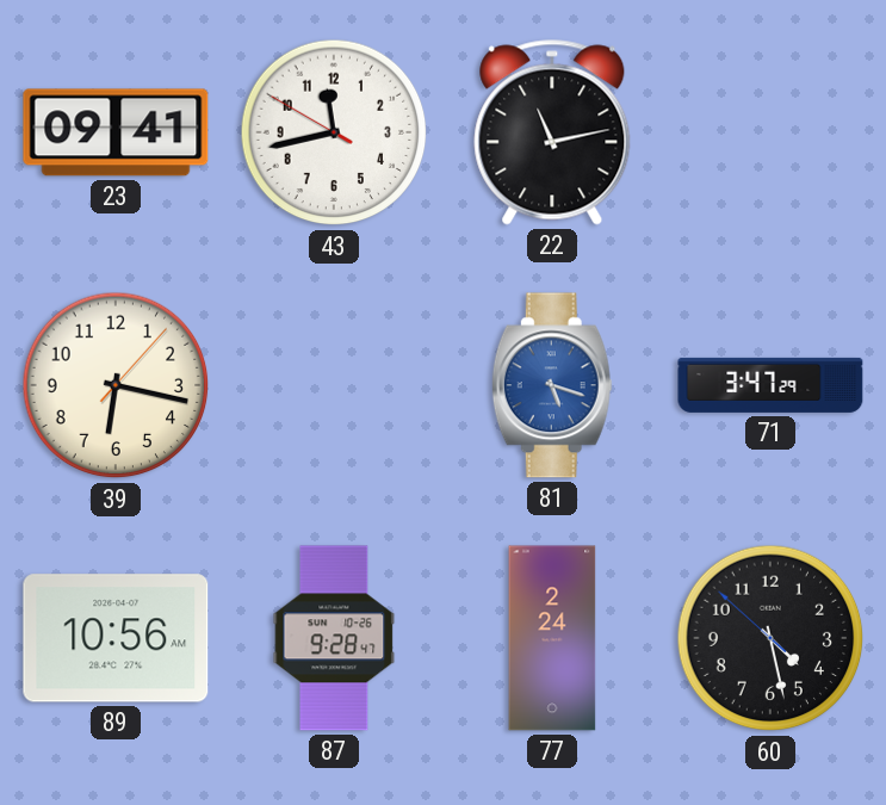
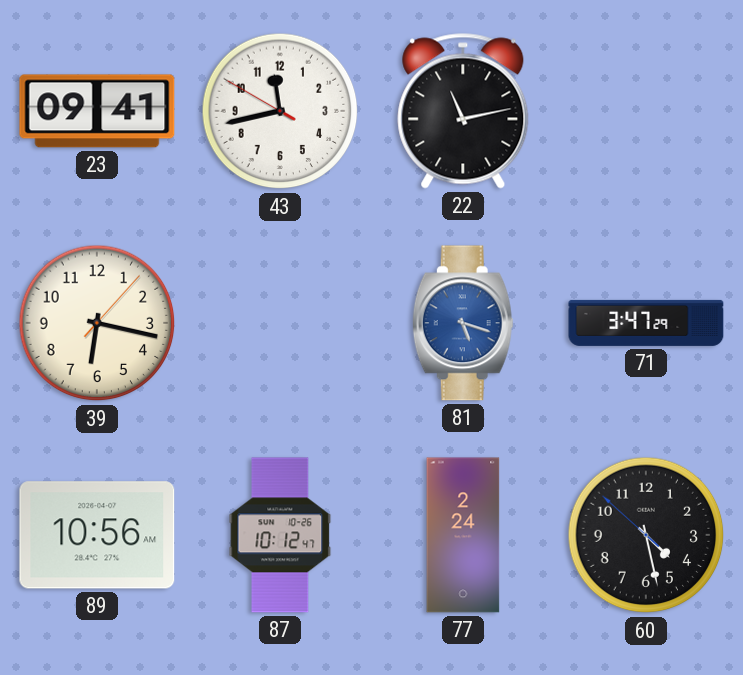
87: 9:28 -> 10:12 (280, 535)
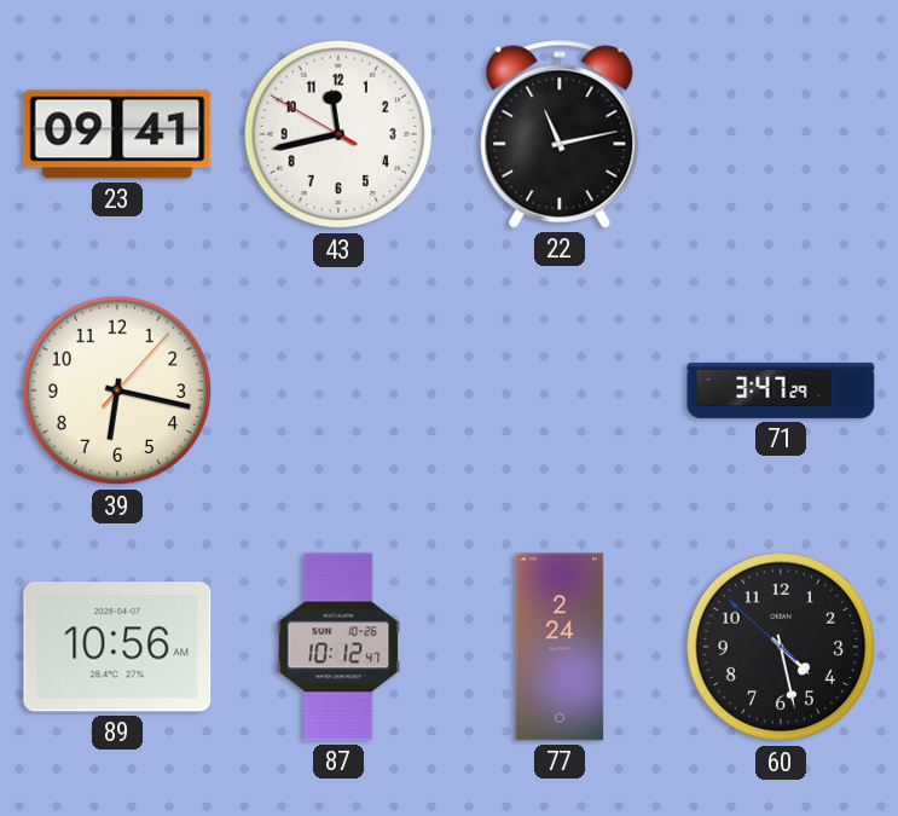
81: 5:18 -> none (463, 323)
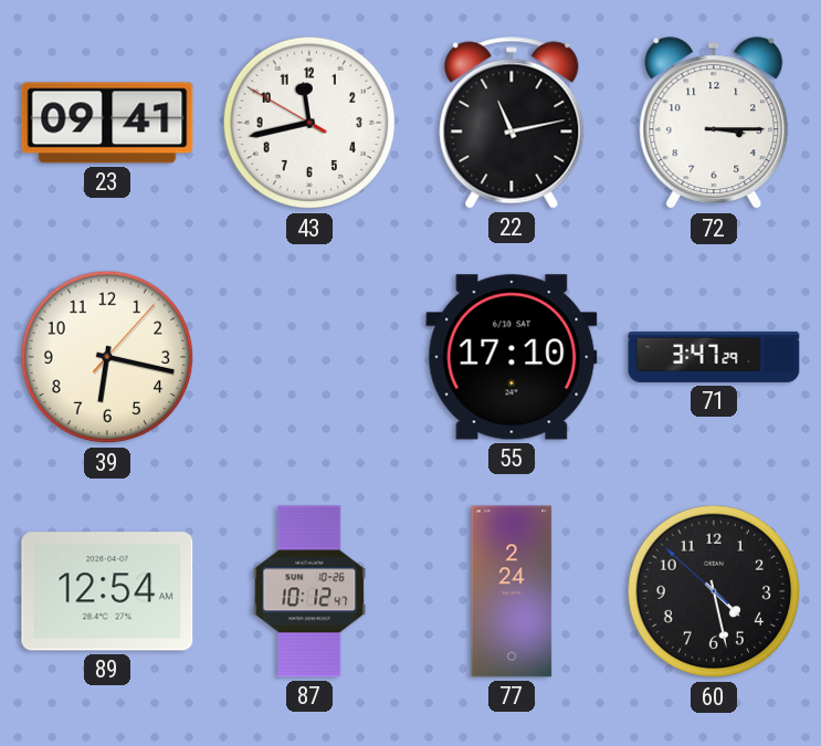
72: none -> 3:15 (714, 124)
55: none -> 17:10 (512, 357)
89: 10:56 -> 12:54 (107, 591)
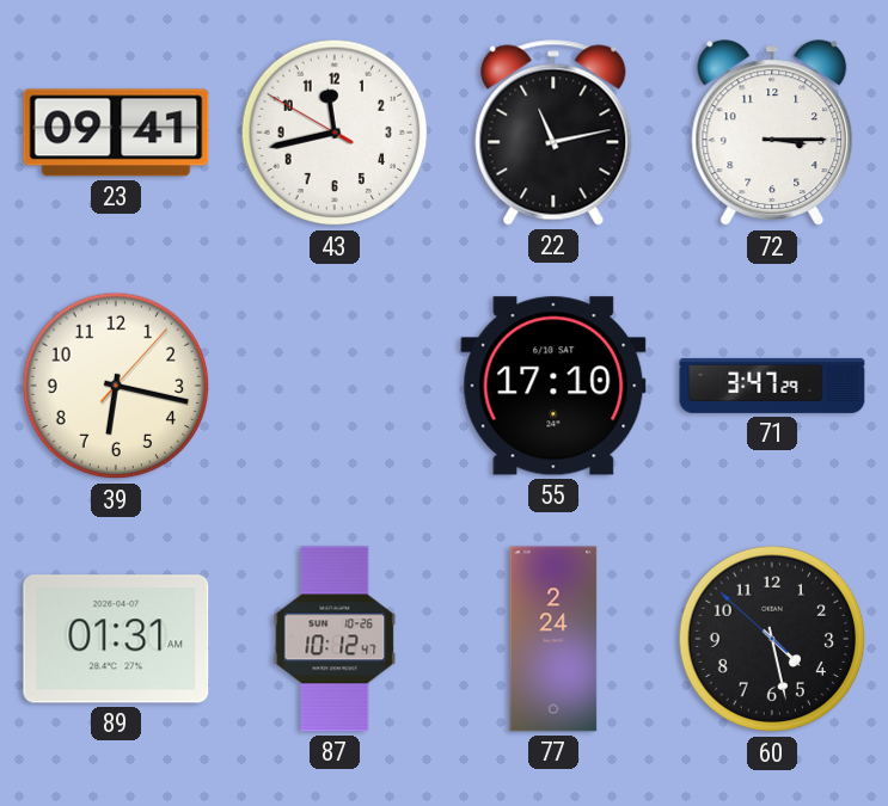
89: 12:54 -> 01:31 (116, 639)
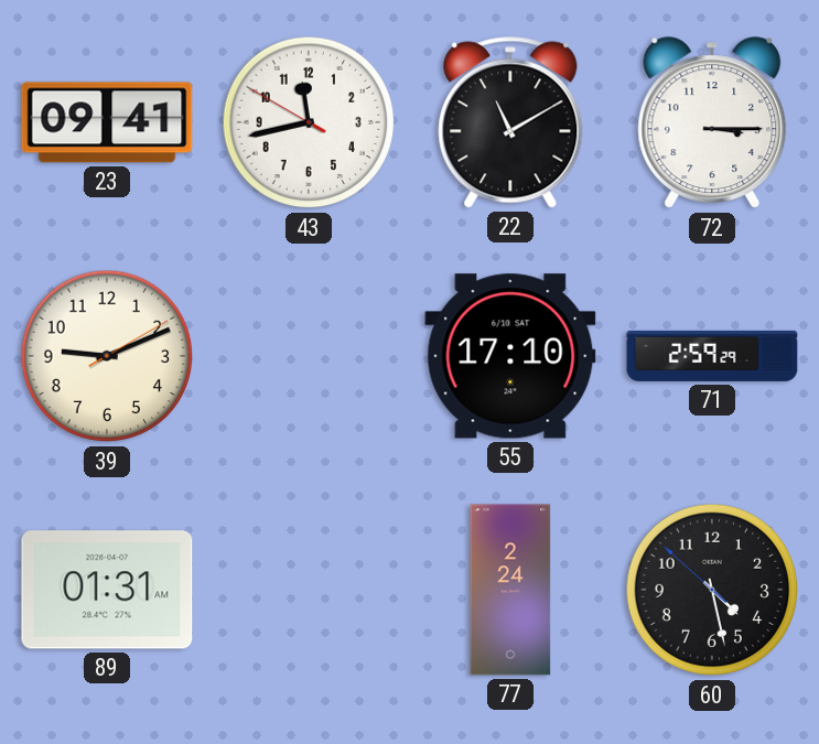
22: 11:13 -> 11:10 (510, 122)
39: 6:17 -> 9:11 (107, 356)
71: 3:47 -> 2:59 (712, 356)
87: 10:12 -> none (335, 639)
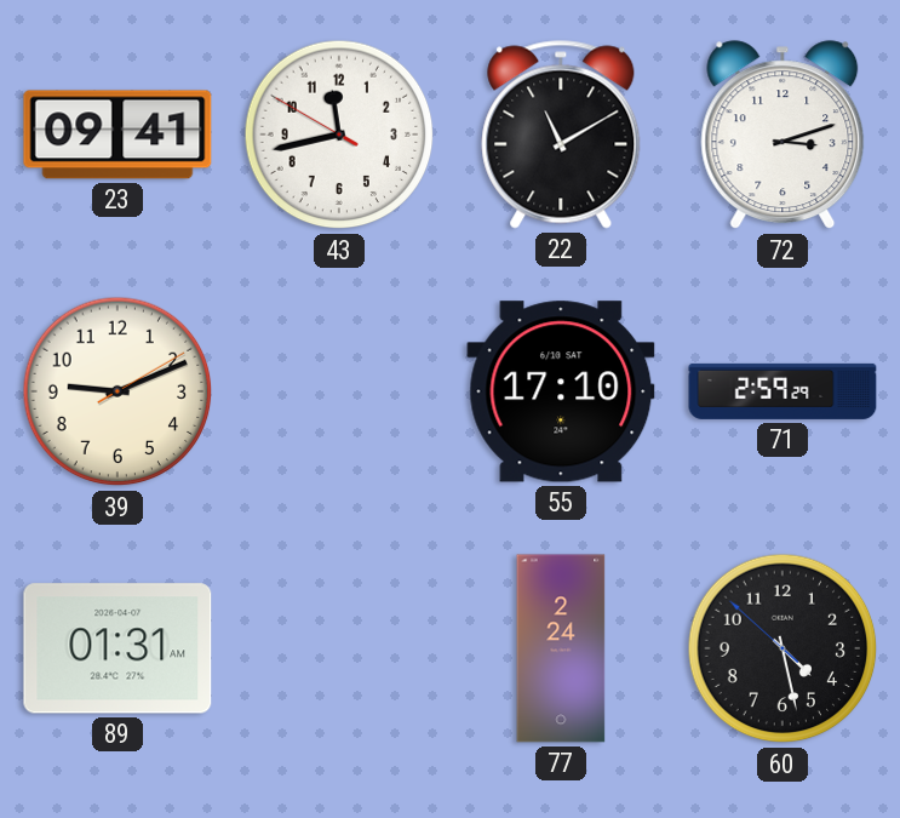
72: 3:15 -> 3:12 (783, 136)
